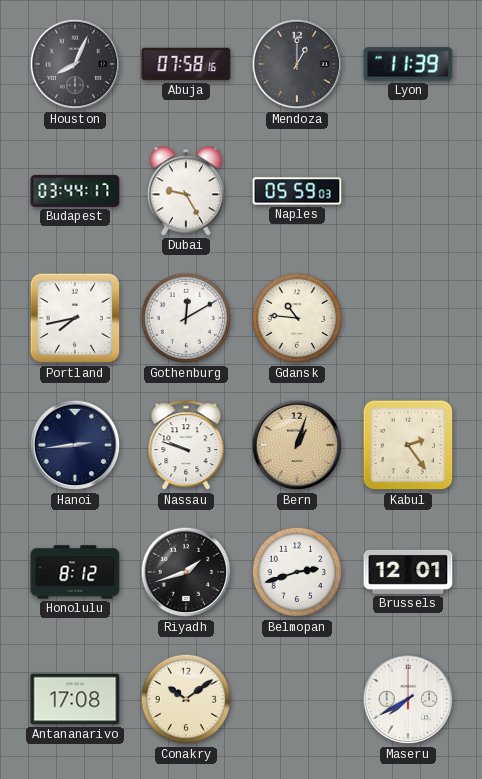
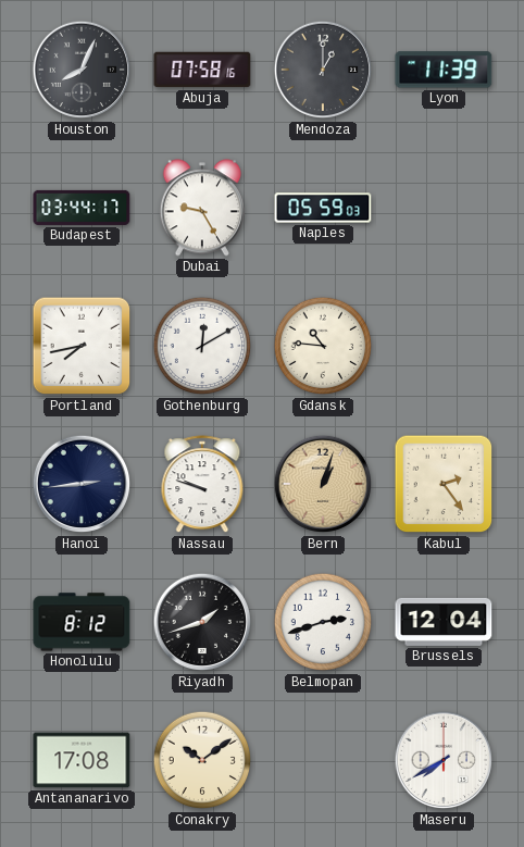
Brussels: 12:01 -> 12:04 (444, 622)
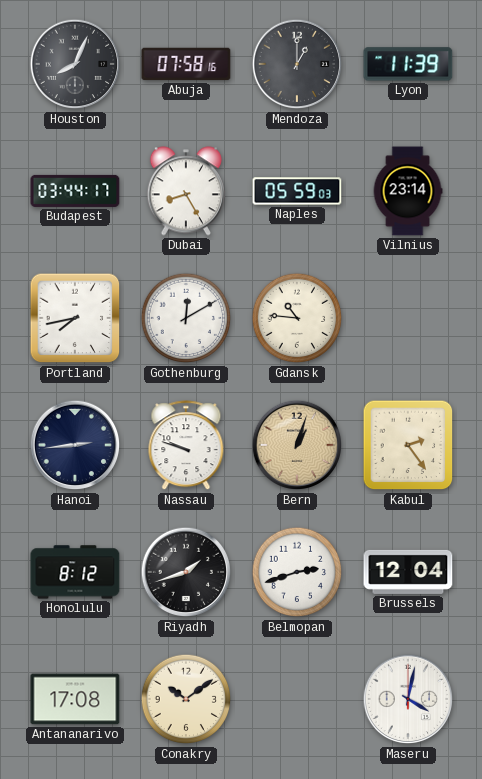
Dubai: 9:25 -> 8:25 (186, 191)
Vilnius: none -> 23:14 (408, 191)
Maseru: 7:40 -> 4:02 (408, 699)
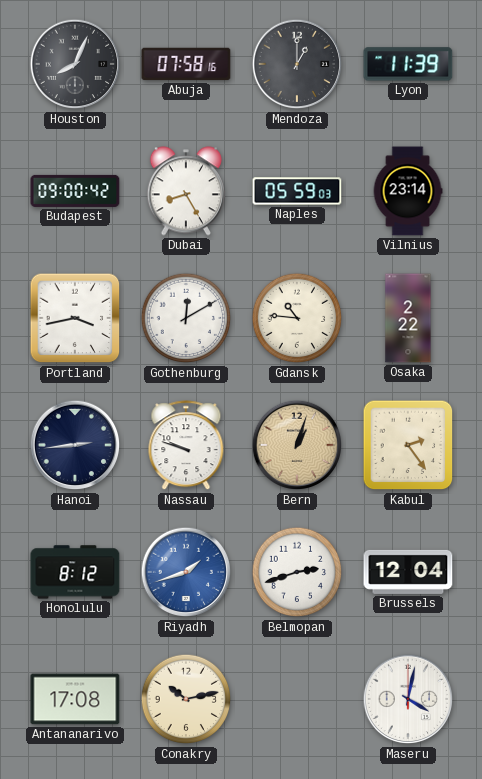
Budapest: 03:44 -> 09:00 (75, 191)
Portland: 7:43 -> 3:43 (75, 318)
Osaka: none -> 2:22 (408, 318)
Riyadh dial: black -> blue (186, 572)
Conakry: 10:09 -> 10:13 (186, 699)
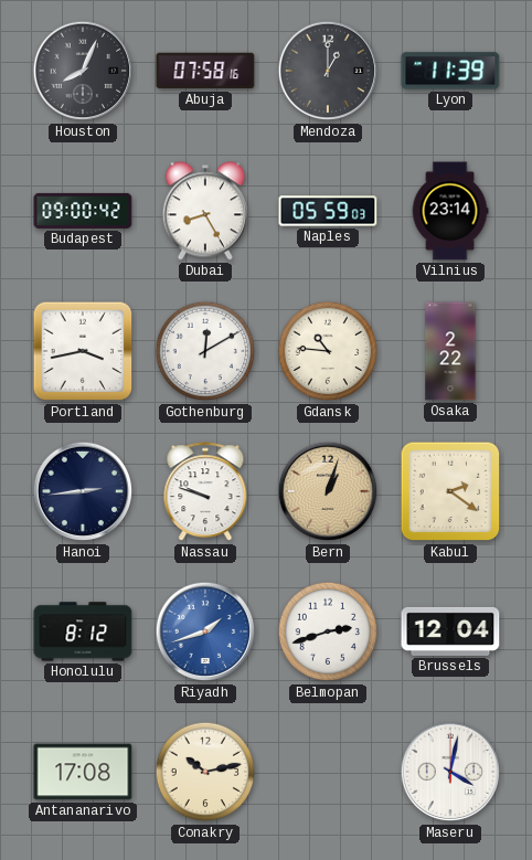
Kabul: 2:24 -> 2:21 (450, 491)
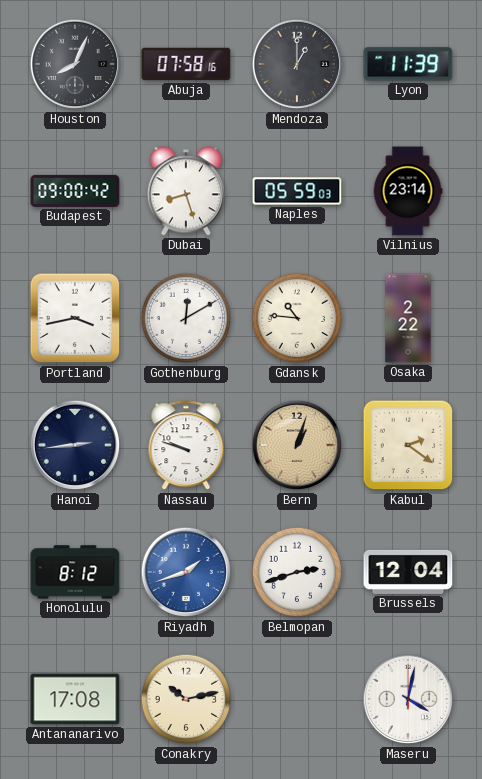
Dubai: 8:25 -> 8:27 (186, 191)
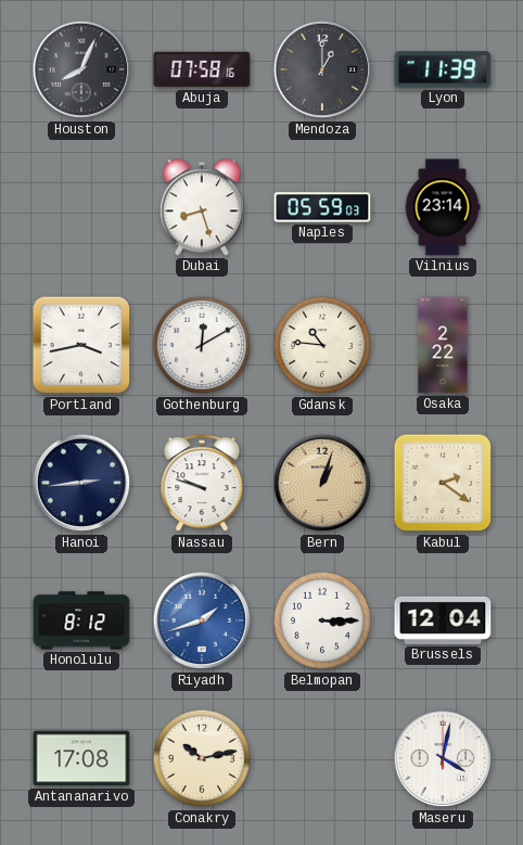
Budapest: 09:00 -> none (75, 191)
Belmopan: 2:42 -> 3:15 (322, 620)
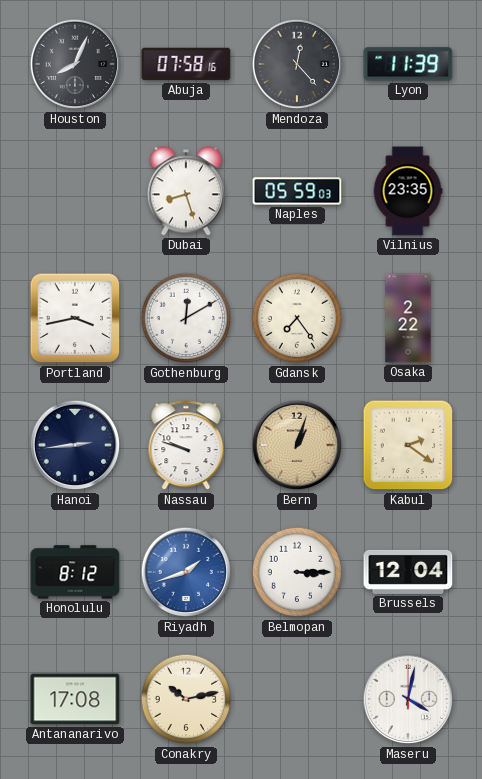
Mendoza: 1:00 -> 12:23 (297, 64)
Vilnius: 23:14 -> 23:35 (408, 191)
Gdansk: 10:46 -> 7:24 (297, 318)
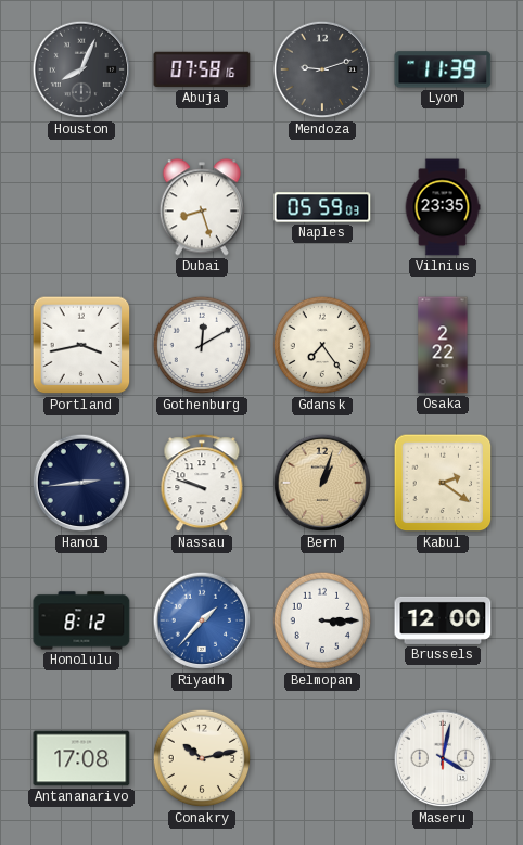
Mendoza: 12:23 -> 9:12 (322, 69)
Riyadh: 1:42 -> 1:37 (202, 620)
Brussels: 12:04 -> 12:00 (443, 620)
